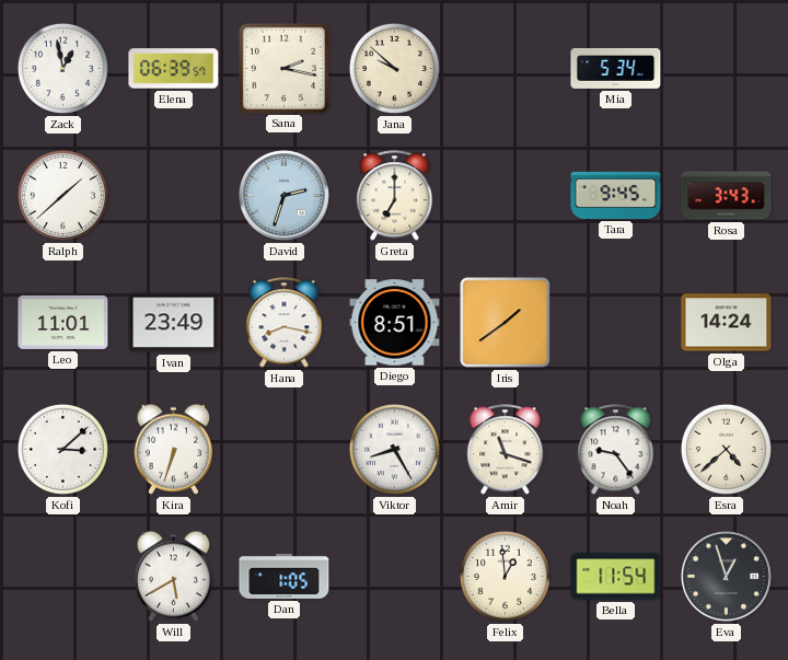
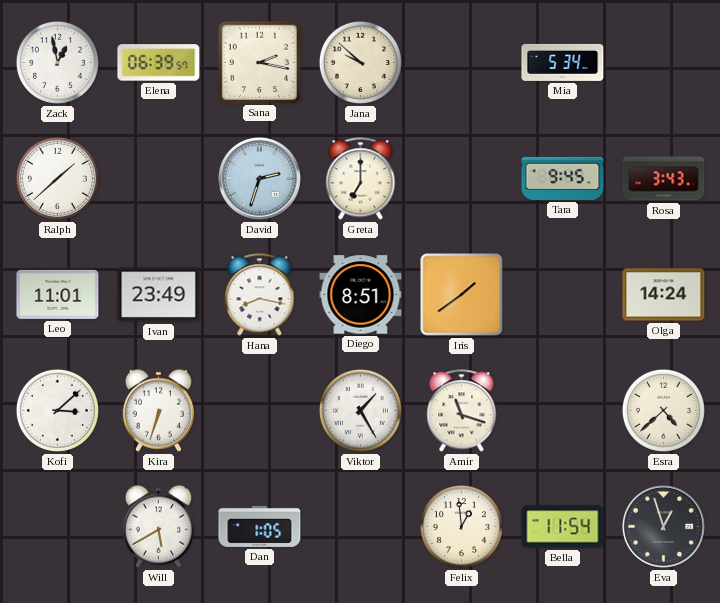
Viktor: 8:25 -> 1:25 (360, 410)
Noah: 9:24 -> none (616, 450)
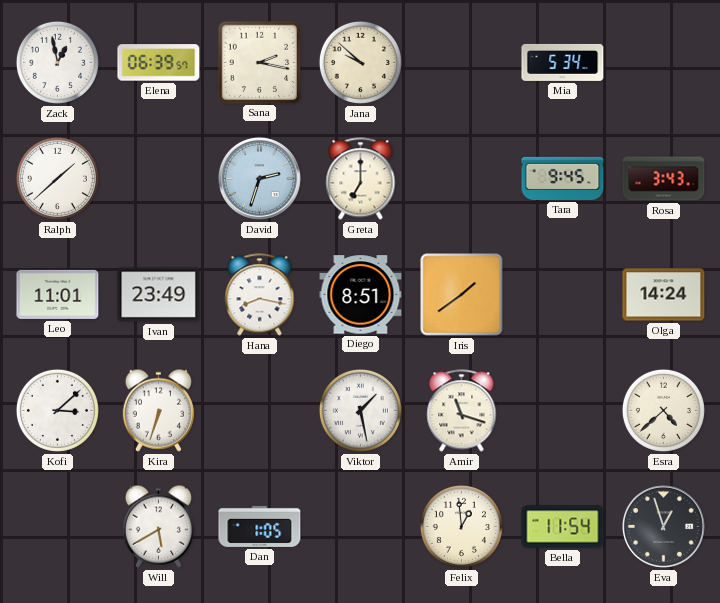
Viktor: 1:25 -> 1:28 (360, 410)
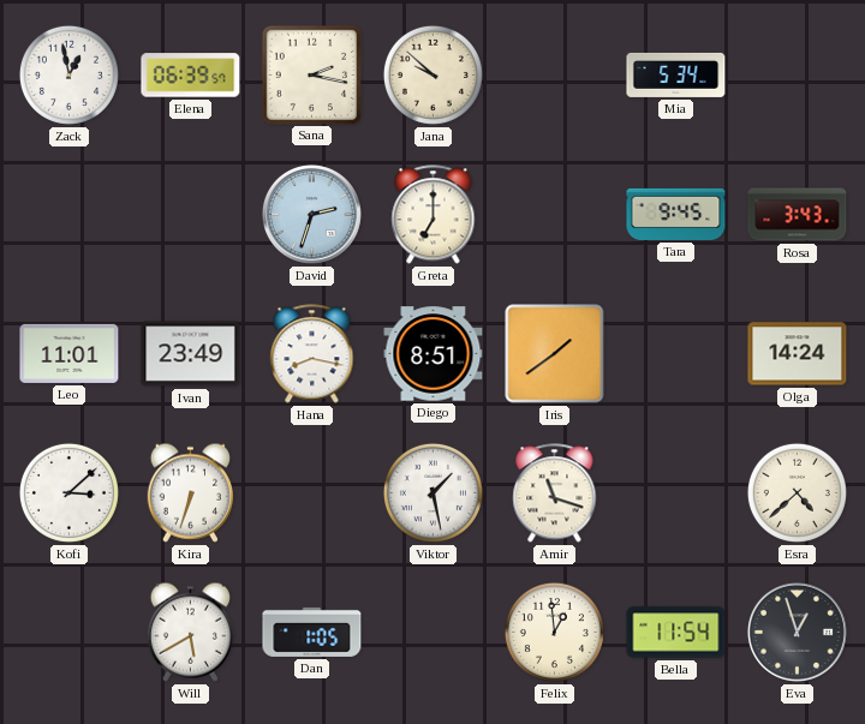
Ralph: 1:38 -> none (57, 178)
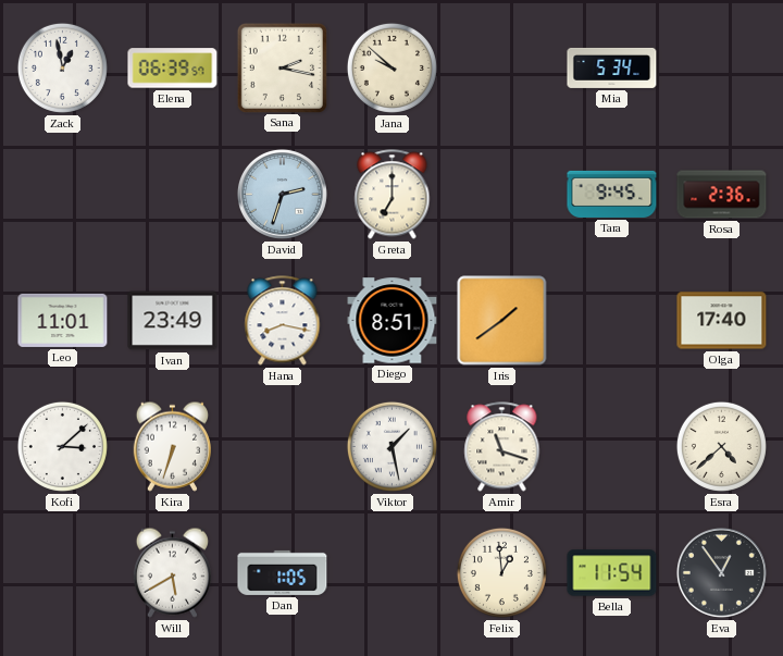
Rosa: 3:43 -> 2:36 (722, 195)
Olga: 14:24 -> 17:40 (722, 321)
Eva: 12:57 -> 12:54 (721, 572)
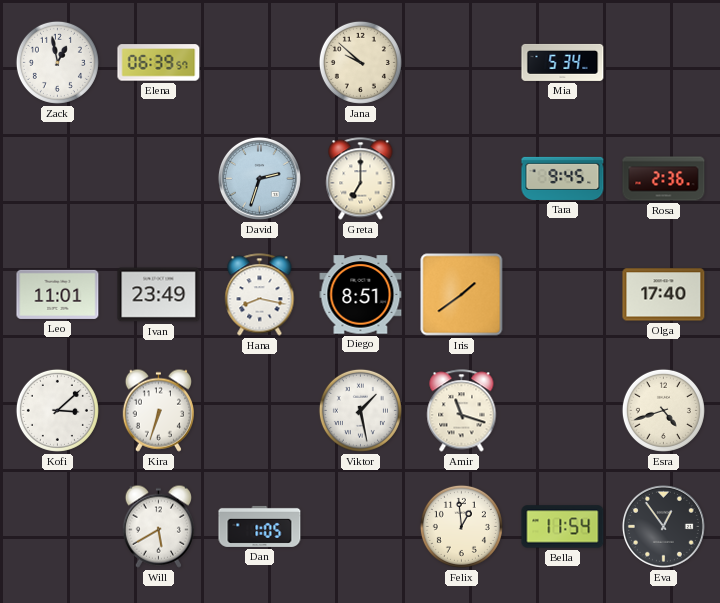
Sana: 2:17 -> none (282, 67)
Esra: 4:38 -> 4:42 (663, 410)
